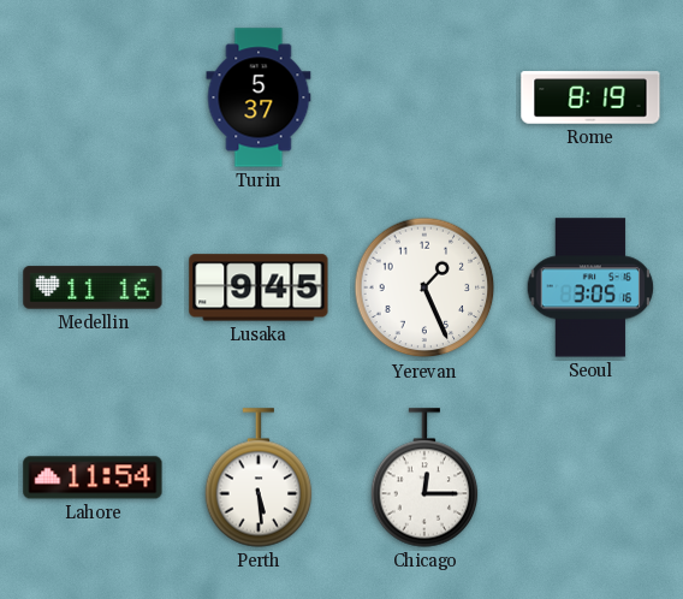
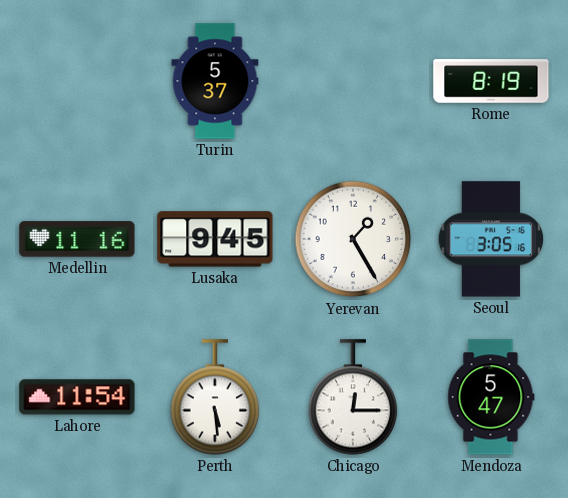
Yerevan: 1:26 -> 1:25 (353, 239)
Mendoza: none -> 5:47 (491, 397)
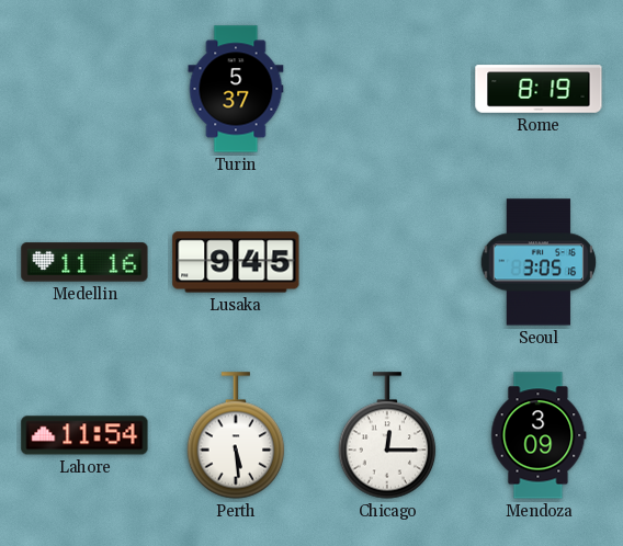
Yerevan: 1:25 -> none (353, 239)
Mendoza: 5:47 -> 3:09 (539, 435)
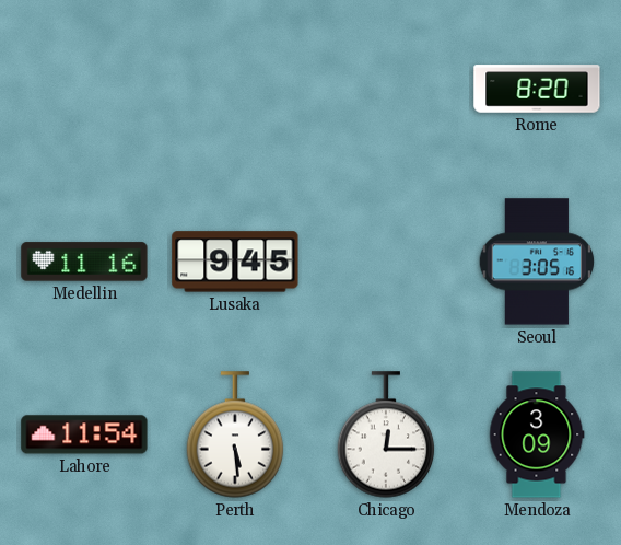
Turin: 5:37 -> none (236, 89)
Rome: 8:19 -> 8:20 (537, 89)
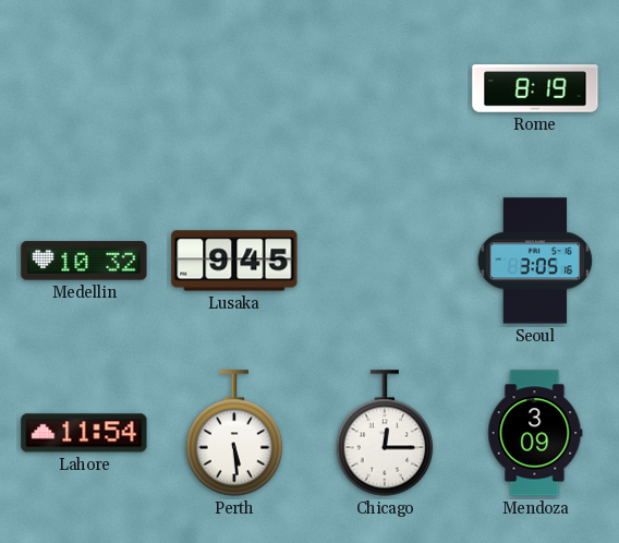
Rome: 8:20 -> 8:19 (535, 88)
Medellin: 11:16 -> 10:32 (84, 261)
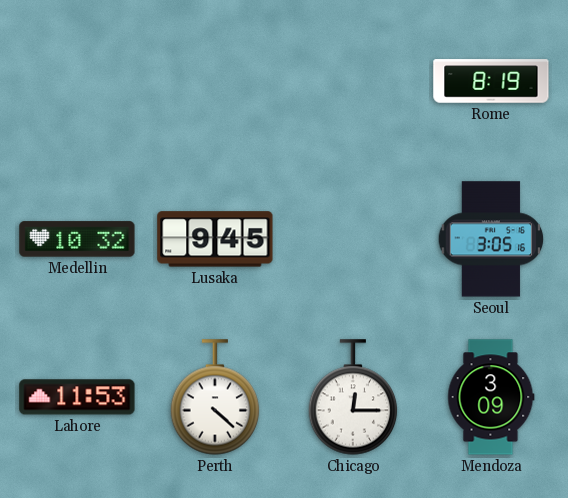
Lahore: 11:54 -> 11:53 (77, 397)
Perth: 5:29 -> 4:22 (215, 397)
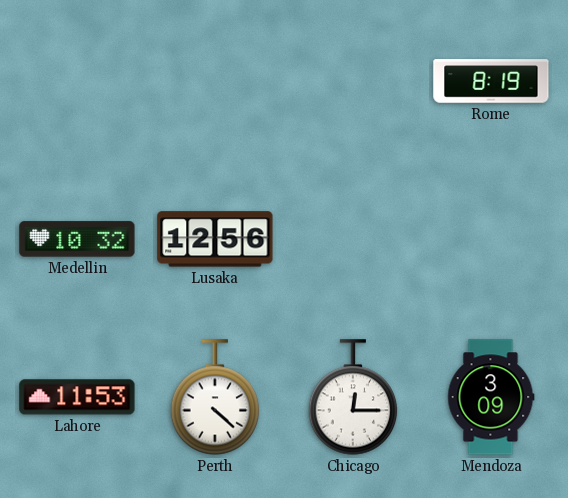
Lusaka: 9:45 -> 12:56 (215, 239)
Seoul: 3:05 -> none (491, 239)
